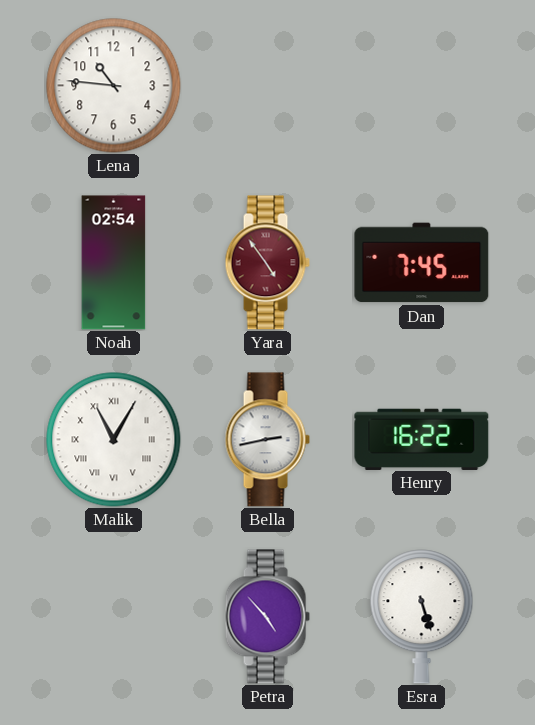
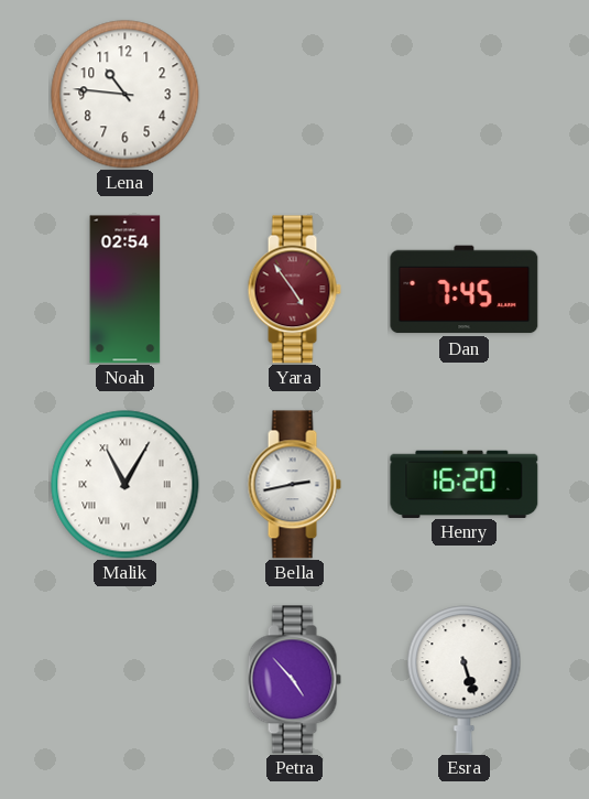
Henry: 16:22 -> 16:20 (465, 484)
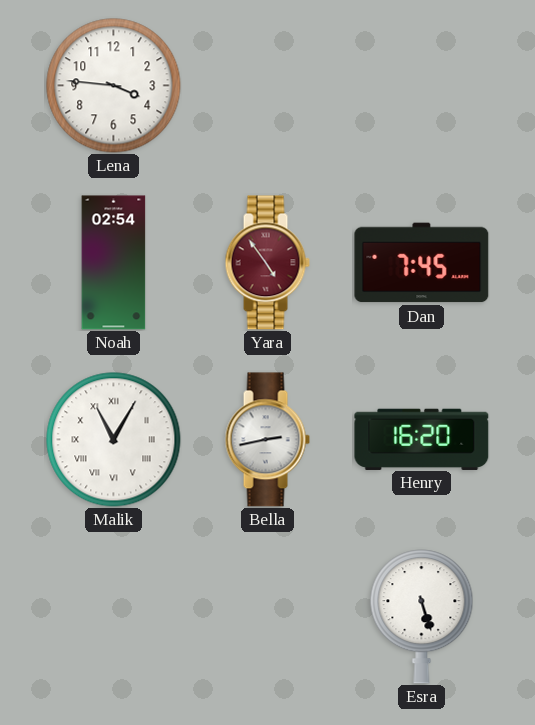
Lena: 10:46 -> 3:46 (114, 86)
Petra: 4:53 -> none (294, 680)
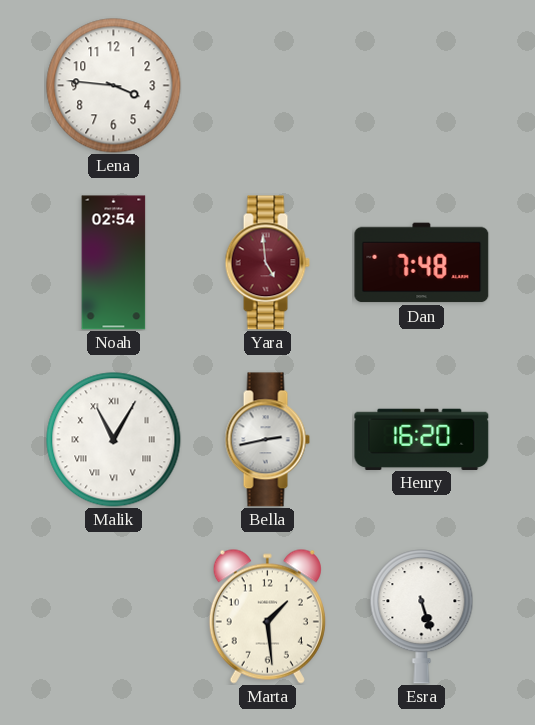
Yara: 4:54 -> 4:59 (267, 263)
Dan: 7:45 -> 7:48 (422, 263)
Marta: none -> 1:29 (267, 616)
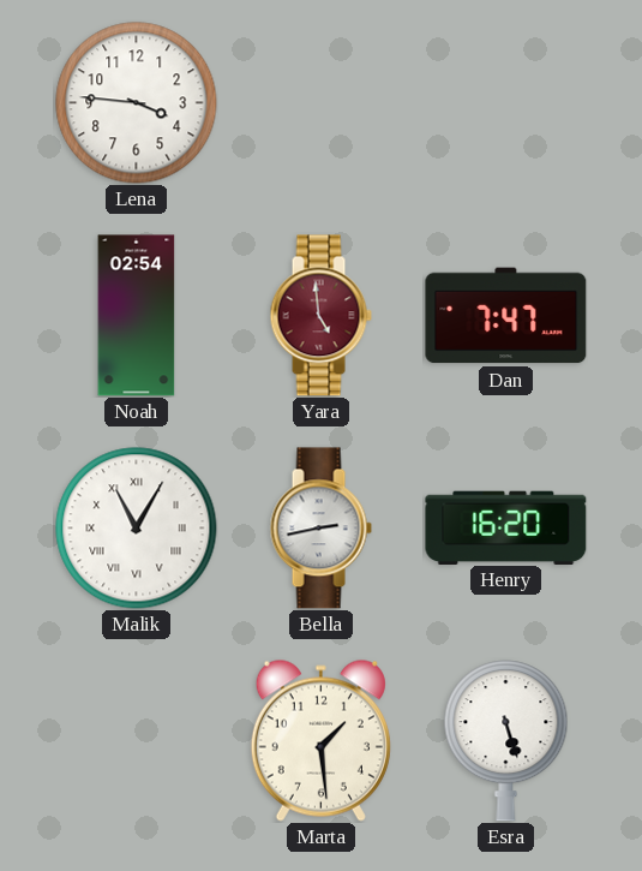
Dan: 7:48 -> 7:47 (506, 316)
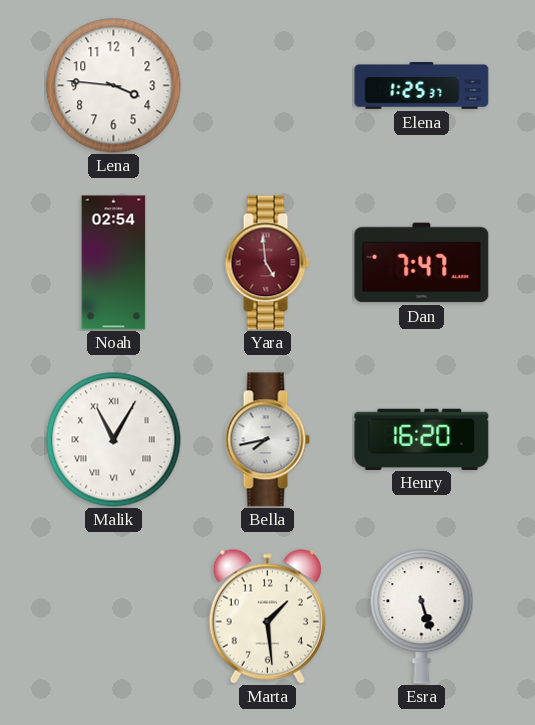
Elena: none -> 1:25 (422, 86)
Bella: 2:43 -> 7:43 (267, 440)
